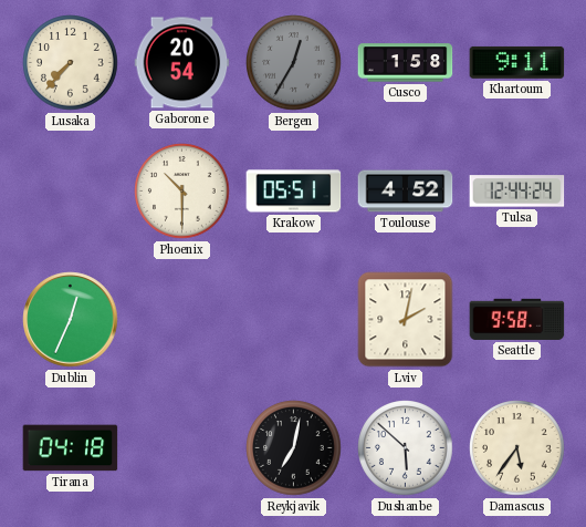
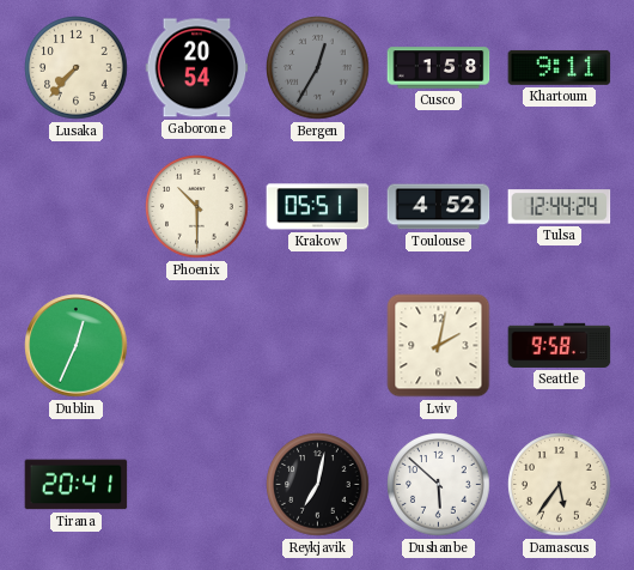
Tirana: 04:18 -> 20:41 (77, 485)
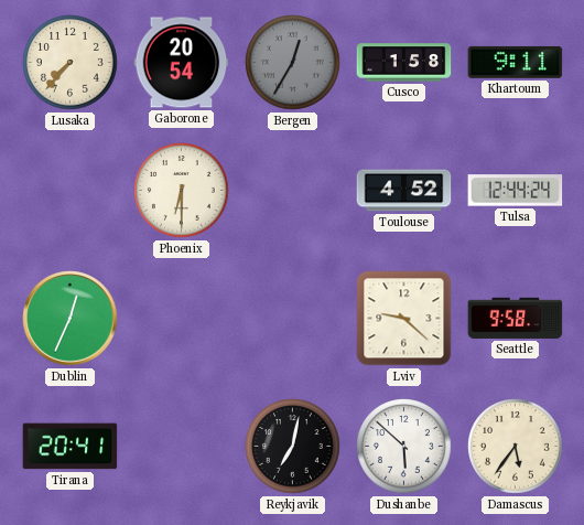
Phoenix: 10:30 -> 6:30 (182, 191)
Krakow: 05:51 -> none (318, 207)
Lviv: 2:02 -> 9:22 (404, 319)
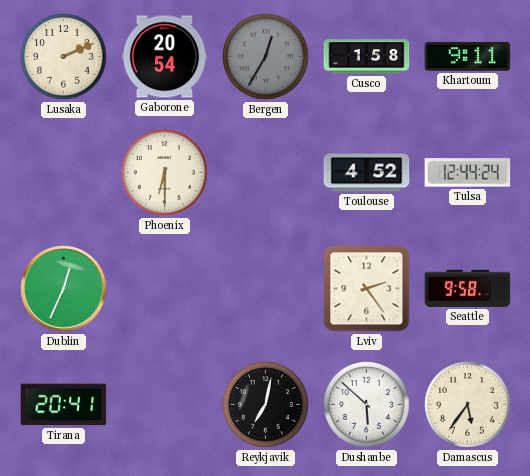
Lusaka: 7:37 -> 2:11 (64, 57)
Lviv: 9:22 -> 2:24 (367, 289)
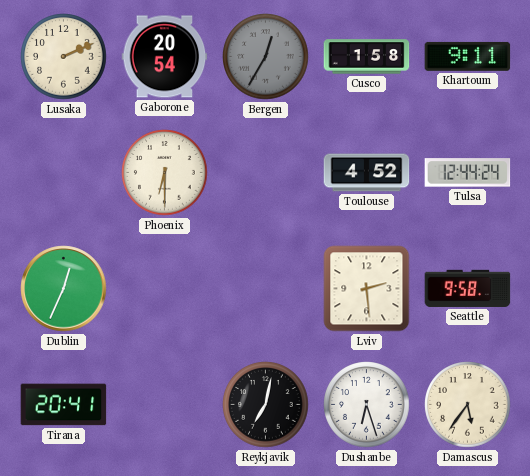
Lviv: 2:24 -> 2:29 (367, 289)
Dushanbe: 5:52 -> 6:27 (367, 405)
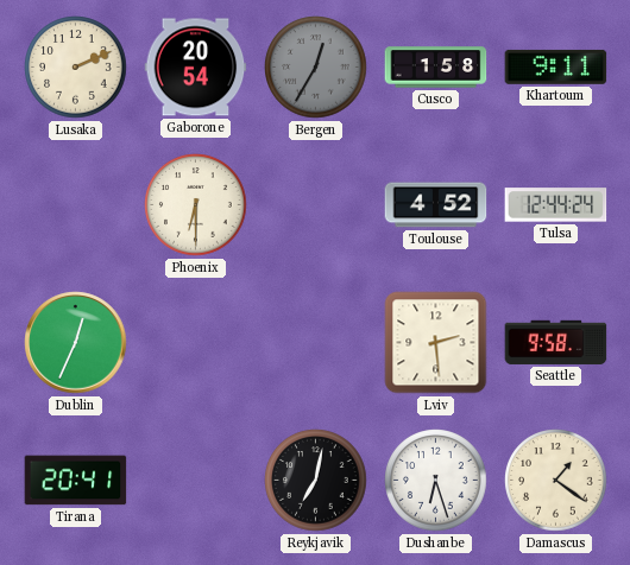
Damascus: 5:36 -> 1:21 (556, 481)
